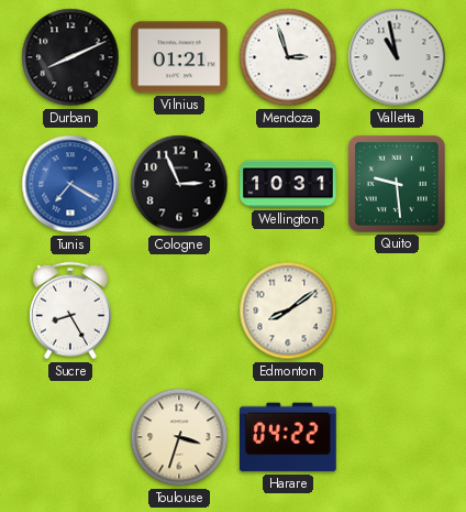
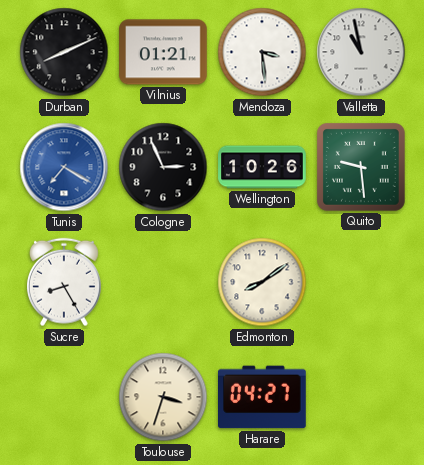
Mendoza: 2:57 -> 3:29 (262, 52)
Wellington: 10:31 -> 10:26 (262, 167)
Harare: 04:22 -> 04:27 (263, 397)
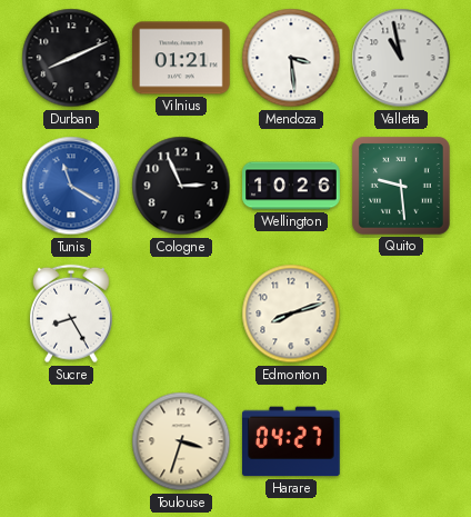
Tunis: 7:20 -> 11:20 (71, 186)
Edmonton: 8:09 -> 8:12 (291, 314)
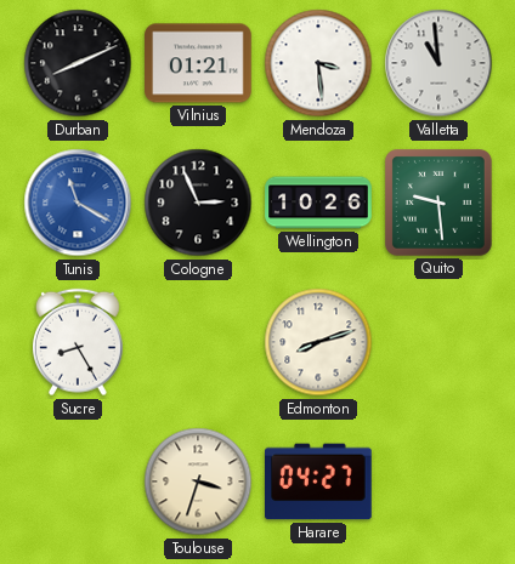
Valletta: 10:58 -> 10:59 (438, 63)
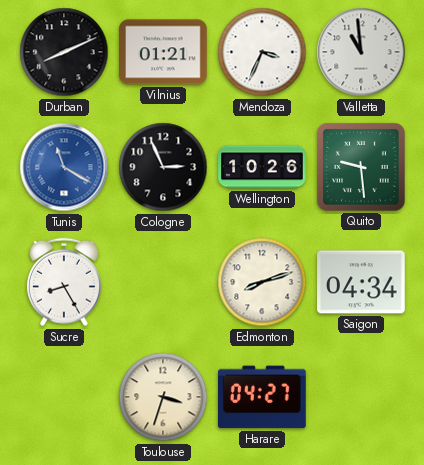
Mendoza: 3:29 -> 3:34 (262, 52)
Saigon: none -> 04:34 (361, 282)
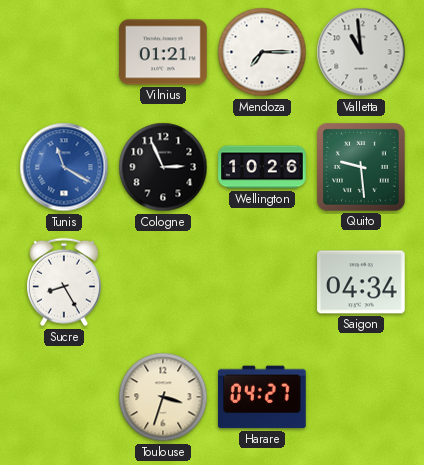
Durban: 8:11 -> none (64, 52)
Mendoza: 3:34 -> 7:15 (262, 52)
Edmonton: 8:12 -> none (262, 282)
